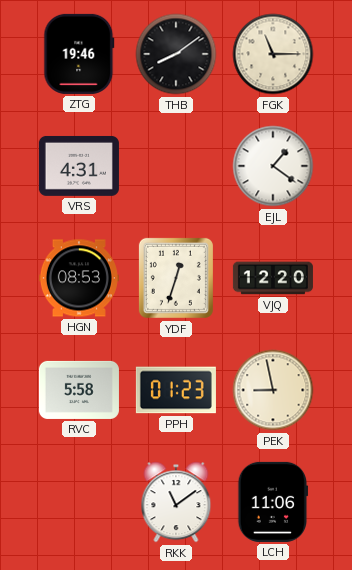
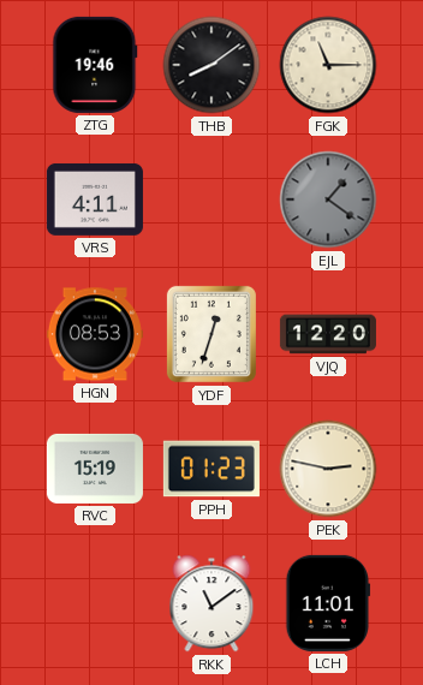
VRS: 4:31 -> 4:11 (95, 199)
EJL dial: white -> grey (328, 199)
RVC: 5:58 -> 15:19 (95, 469)
PEK: 8:58 -> 2:47 (328, 469)
LCH: 11:06 -> 11:01 (328, 603)
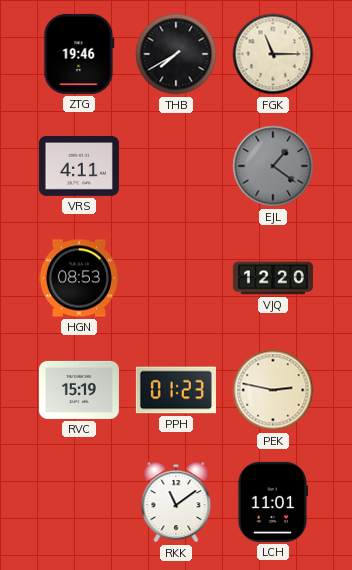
THB: 8:09 -> 7:40 (176, 54)
YDF: 12:33 -> none (211, 334)
